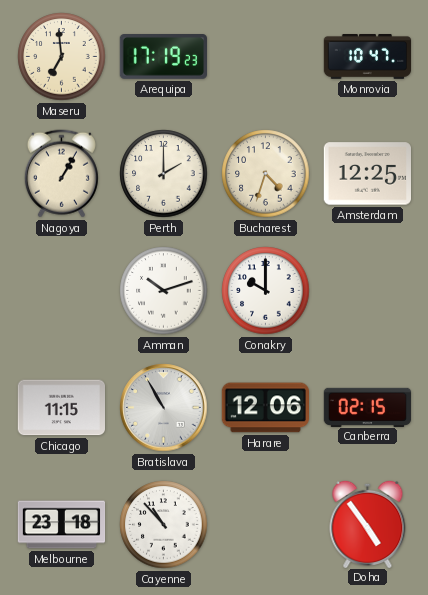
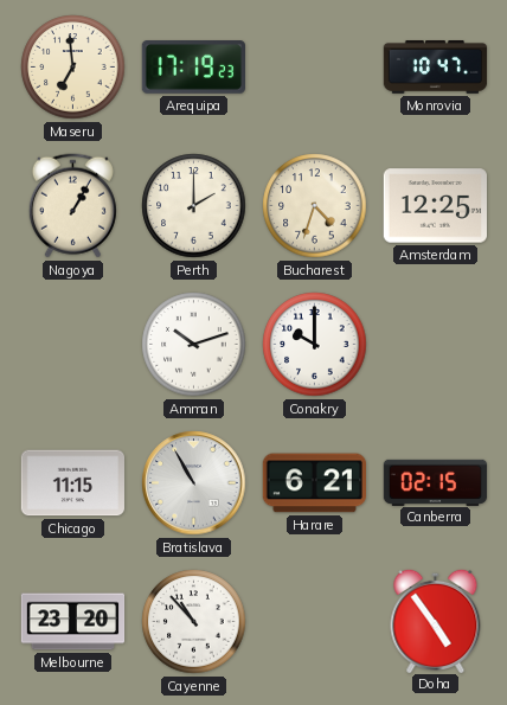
Harare: 12:06 -> 6:21 (314, 483)
Melbourne: 23:18 -> 23:20 (73, 622)
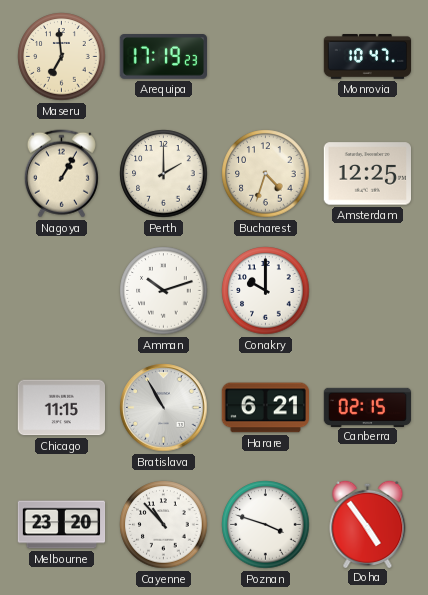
Poznan: none -> 3:48 (266, 525)
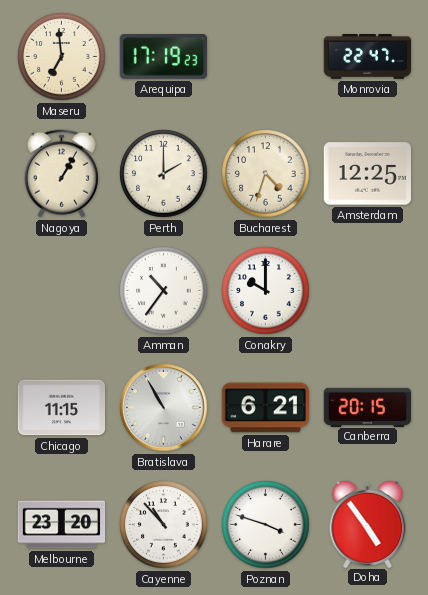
Monrovia: 10:47 -> 22:47 (368, 57)
Amman: 10:12 -> 10:36 (164, 291)
Canberra: 02:15 -> 20:15 (368, 407)
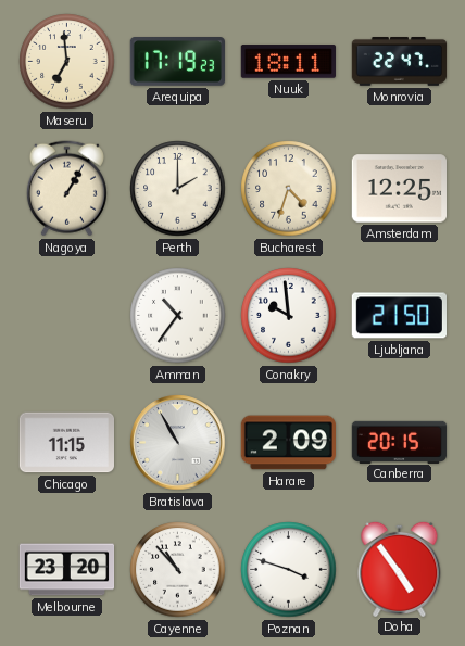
Nuuk: none -> 18:11 (288, 62)
Conakry: 10:00 -> 9:59 (289, 316)
Ljubljana: none -> 21:50 (399, 316)
Harare: 6:21 -> 2:09 (288, 443)
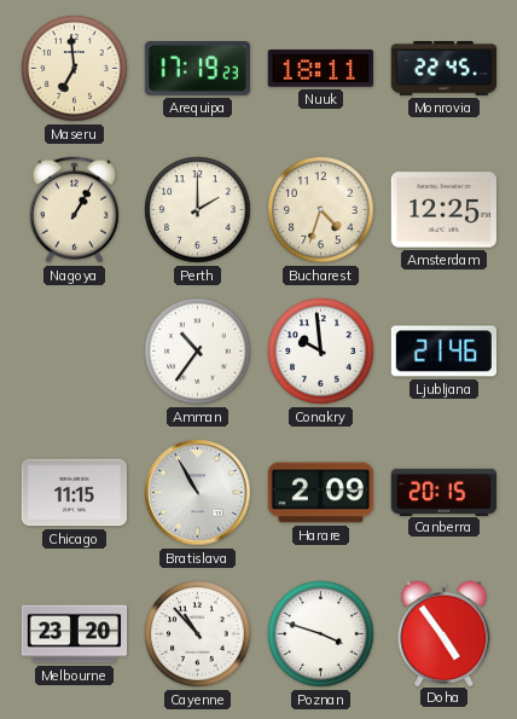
Monrovia: 22:47 -> 22:45 (445, 69)
Ljubljana: 21:50 -> 21:46 (443, 352)
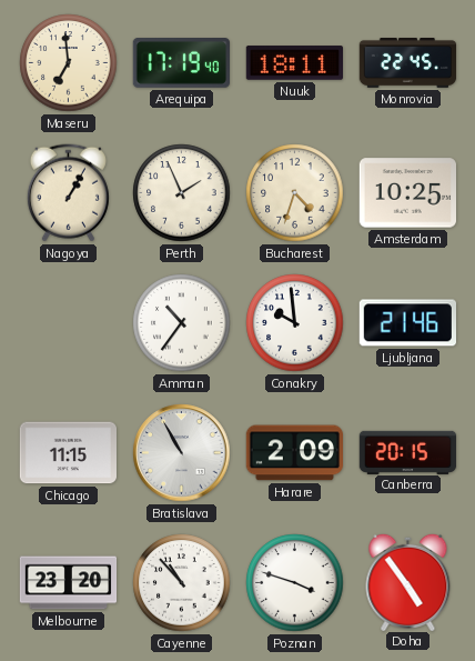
Arequipa: 17:19:23 -> 17:19:40 (181, 63)
Perth: 2:00 -> 1:56 (182, 193)
Amsterdam: 12:25 -> 10:25 (407, 193)
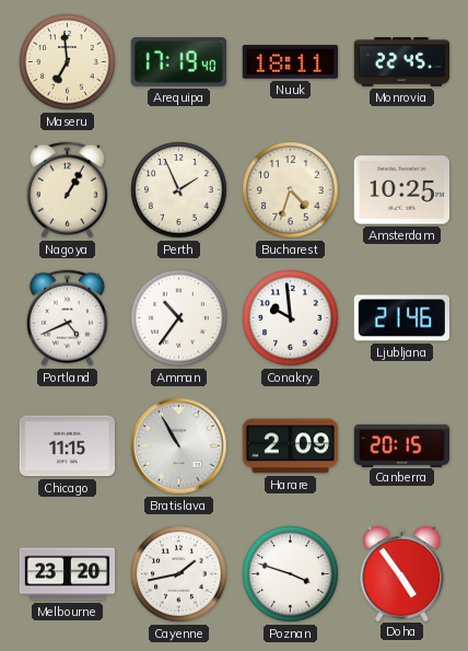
Portland: none -> 4:41 (67, 318)
Cayenne: 10:53 -> 1:43 (179, 574)
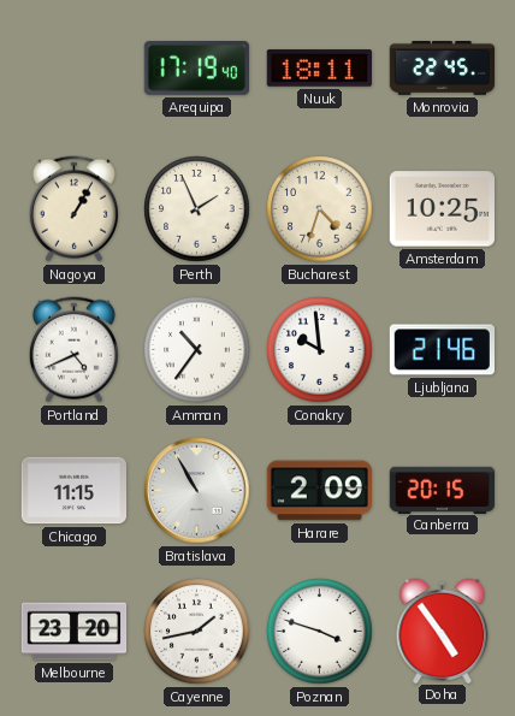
Maseru: 6:59 -> none (68, 62)
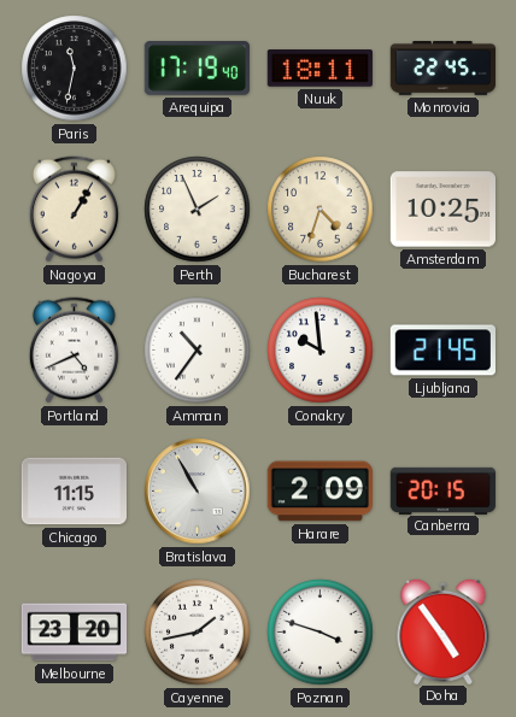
Paris: none -> 11:32 (75, 69)
Ljubljana: 21:46 -> 21:45 (442, 351)
